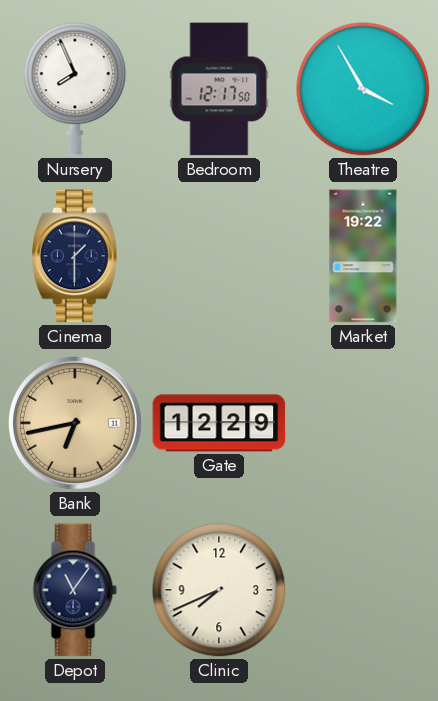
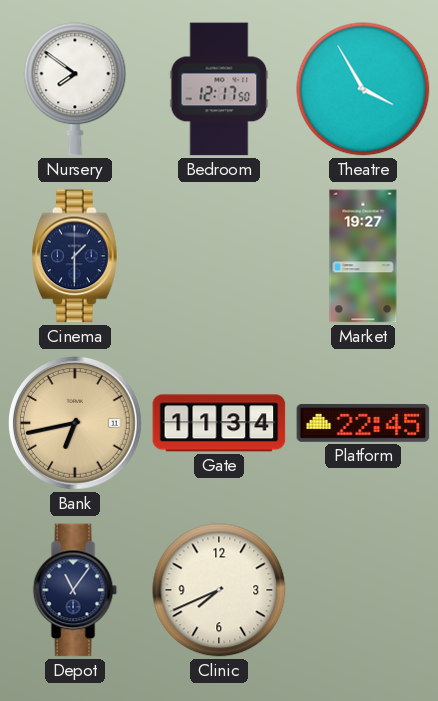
Nursery: 7:56 -> 7:51 (75, 89)
Market: 19:22 -> 19:27 (363, 256)
Gate: 12:29 -> 11:34 (219, 423)
Platform: none -> 22:45 (363, 423)
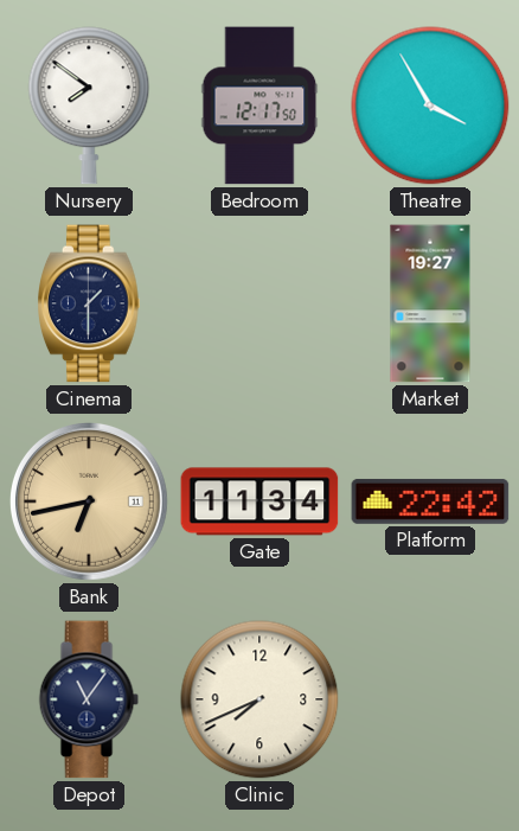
Platform: 22:45 -> 22:42 (430, 501)
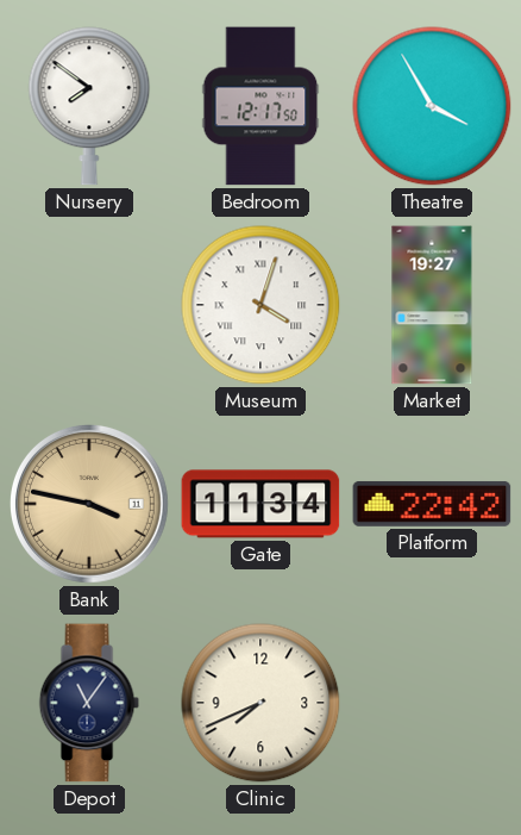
Cinema: 1:30 -> none (90, 303)
Museum: none -> 4:03 (260, 305)
Bank: 6:43 -> 3:47 (89, 504)
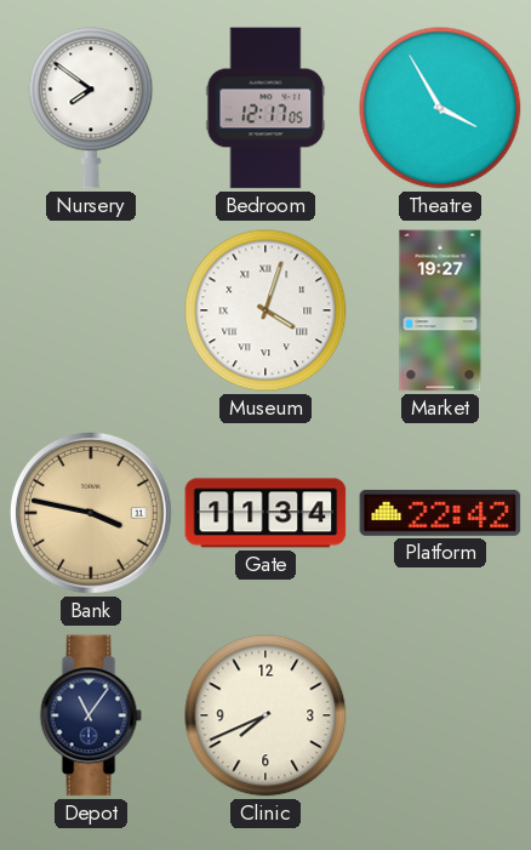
Bedroom: 12:17:50 -> 12:17:05 (265, 108)
